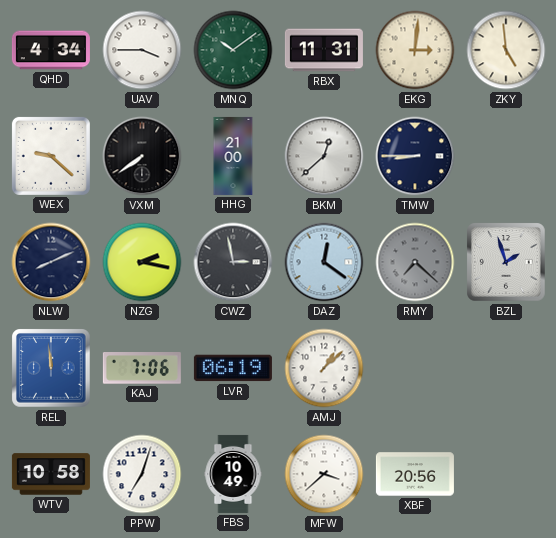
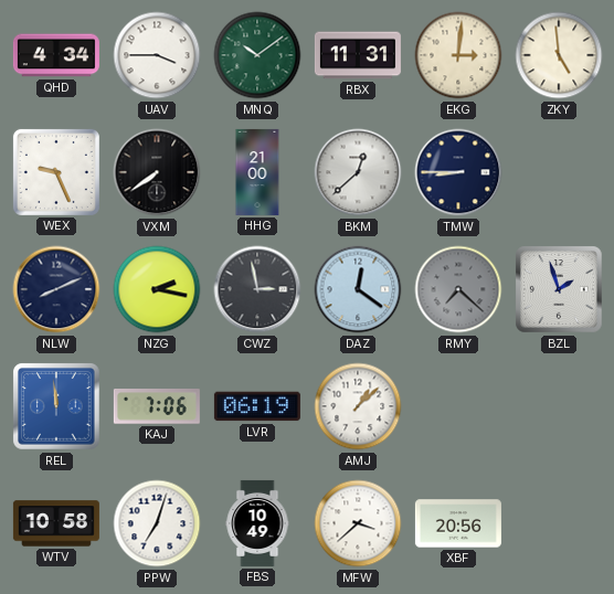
WEX: 9:22 -> 9:26 (56, 172)
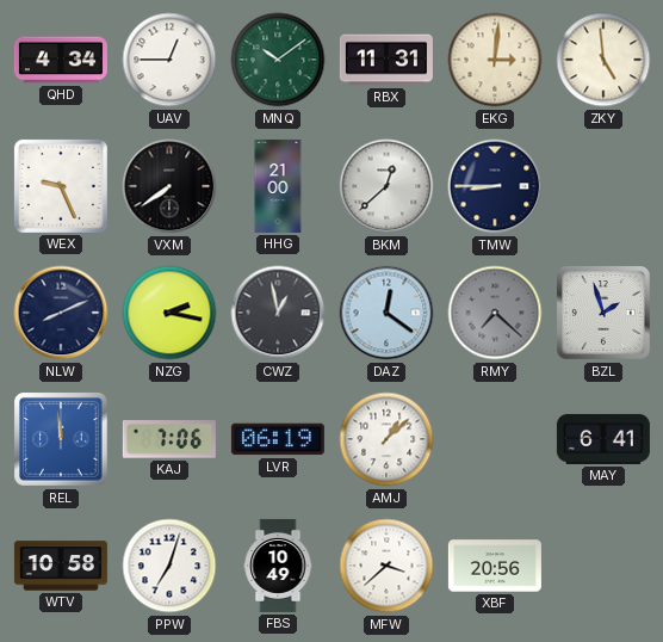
UAV: 3:45 -> 12:45 (169, 60)
CWZ: 2:58 -> 12:58 (278, 313)
MAY: none -> 6:41 (603, 439)
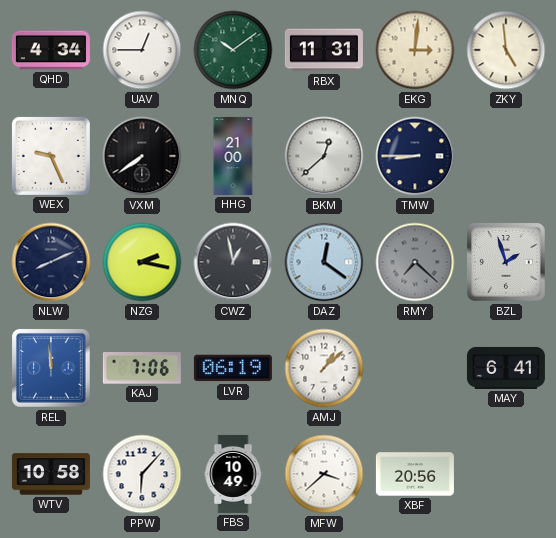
PPW: 7:03 -> 6:07 (142, 474)
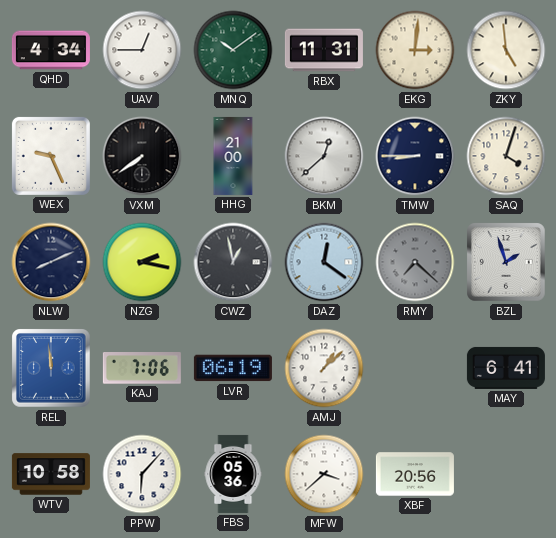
SAQ: none -> 4:03 (506, 156)
FBS: 10:49 -> 05:36 (233, 474)
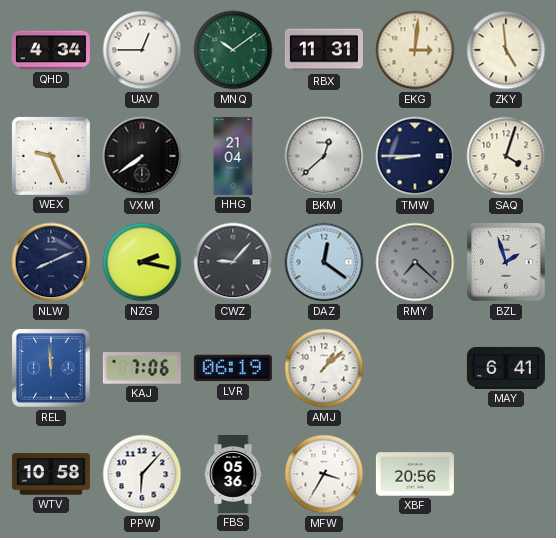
HHG: 21:00 -> 21:04 (233, 156)
CWZ: 12:58 -> 9:07 (233, 262)
MFW: 3:38 -> 3:35 (324, 474)
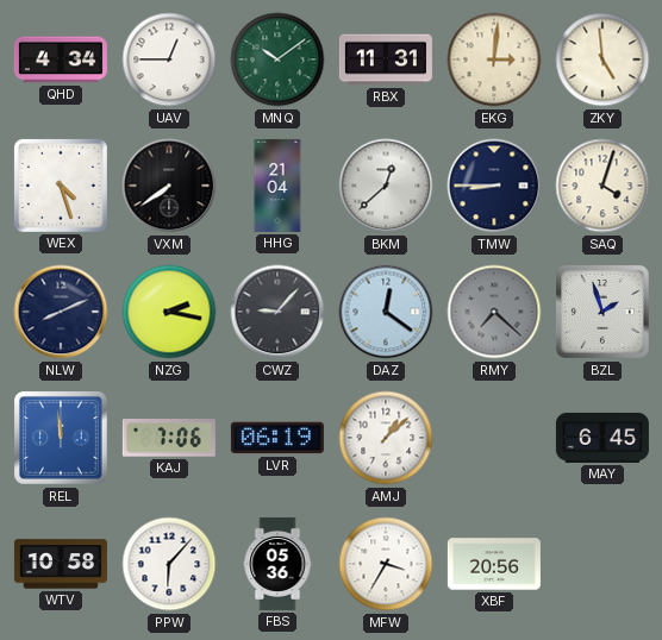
WEX: 9:26 -> 4:27 (61, 186)
MAY: 6:41 -> 6:45 (602, 438)
